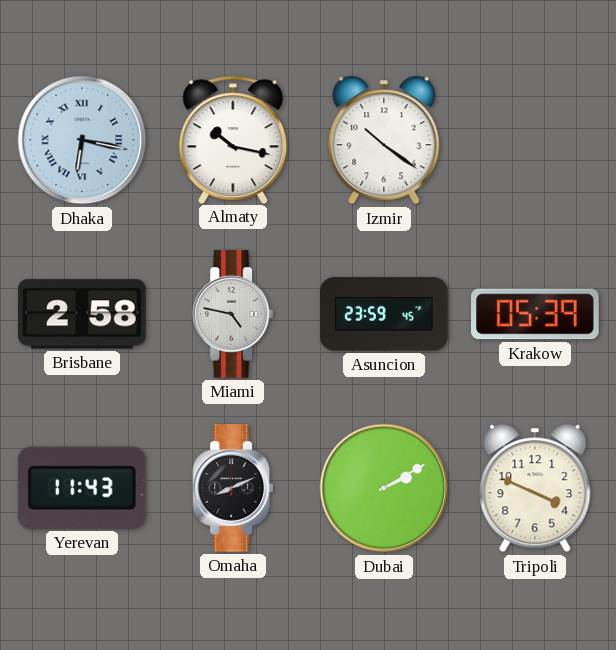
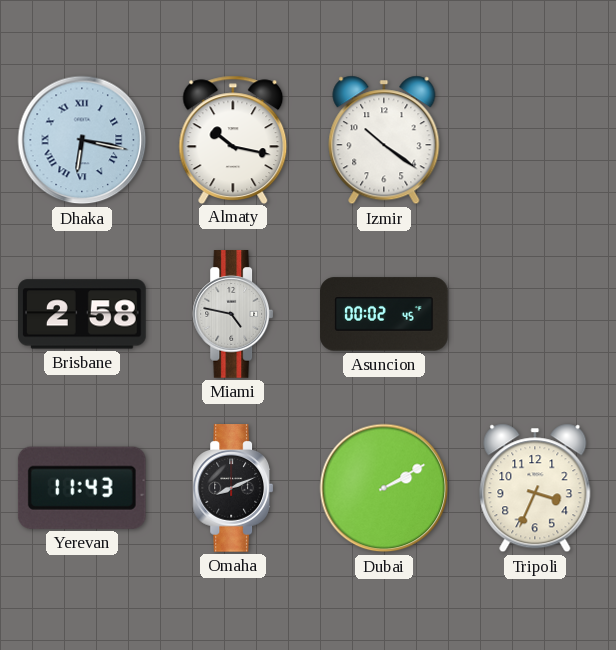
Asuncion: 23:59 -> 00:02 (384, 314)
Krakow: 05:39 -> none (536, 314)
Tripoli: 3:49 -> 3:34 (535, 488)
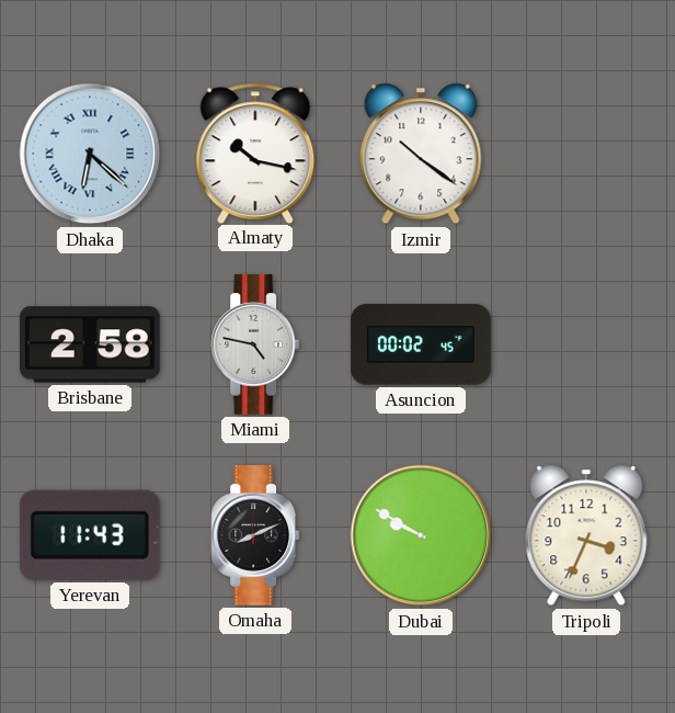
Dhaka: 6:17 -> 6:22 (90, 154)
Dubai: 2:10 -> 9:50 (421, 535)
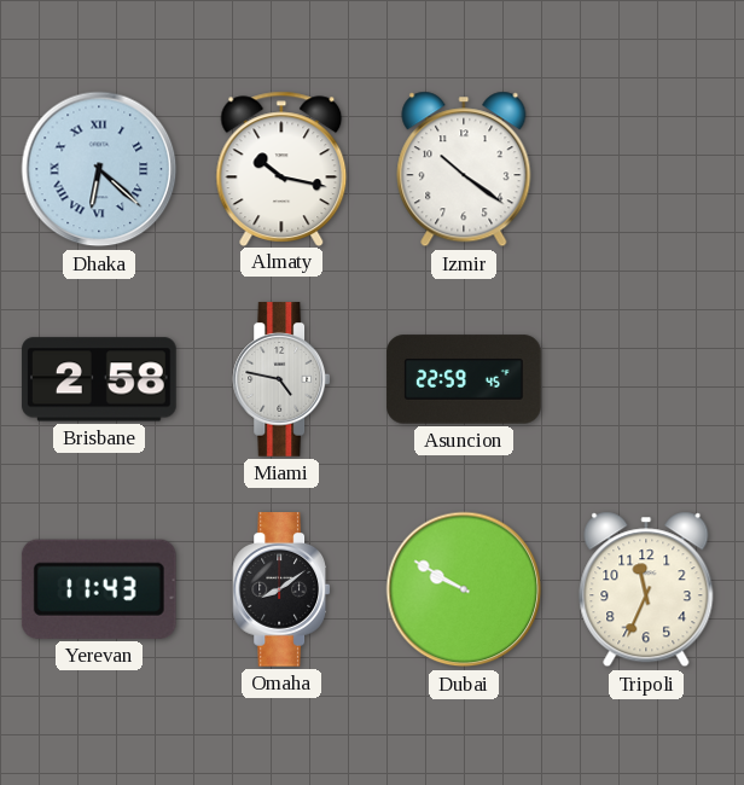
Asuncion: 00:02 -> 22:59 (464, 379)
Omaha: 8:11 -> 8:09 (281, 589)
Tripoli: 3:34 -> 11:34 (646, 589)
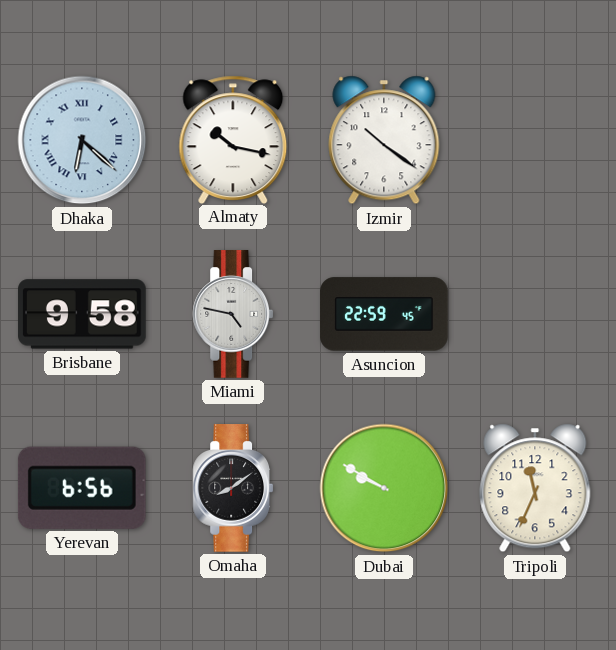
Brisbane: 2:58 -> 9:58 (82, 314)
Yerevan: 11:43 -> 6:56 (82, 488)
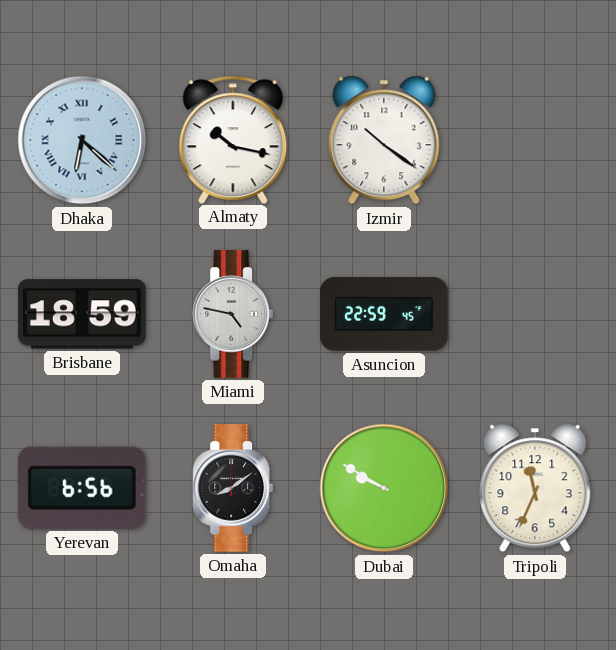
Brisbane: 9:58 -> 18:59 (82, 314)
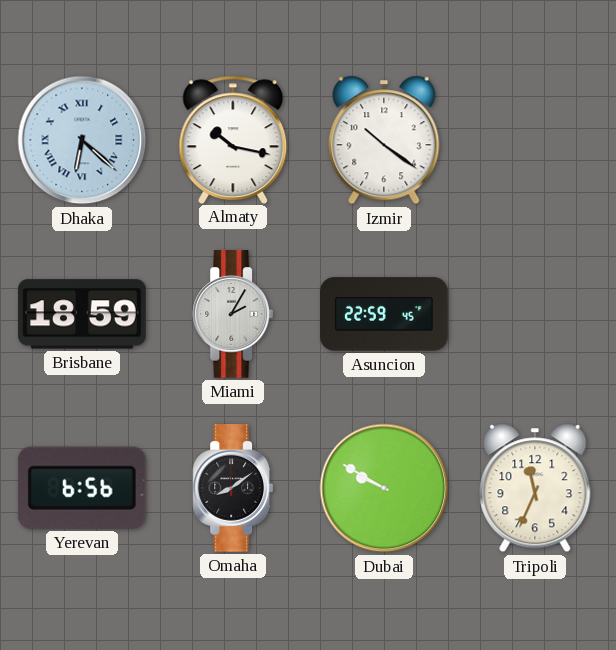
Miami: 4:47 -> 2:05 (233, 314)
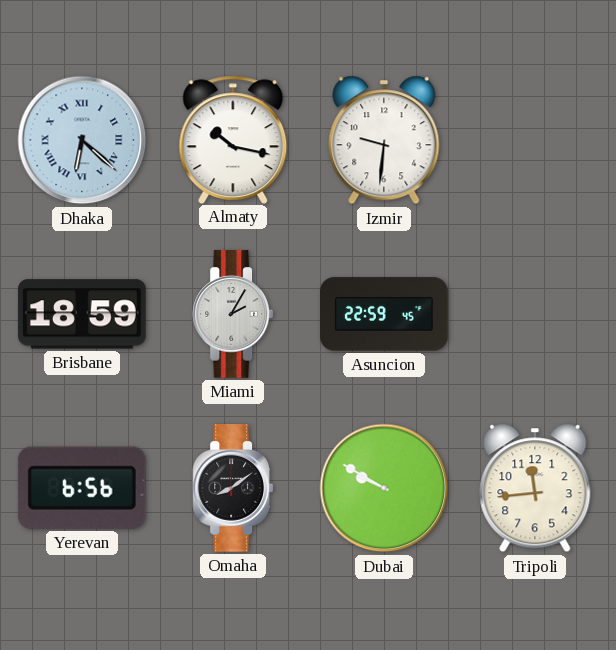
Izmir: 10:21 -> 9:31 (384, 140)
Tripoli: 11:34 -> 11:44 (535, 488)
